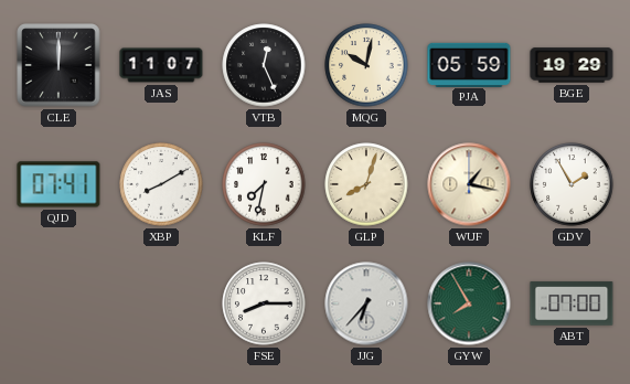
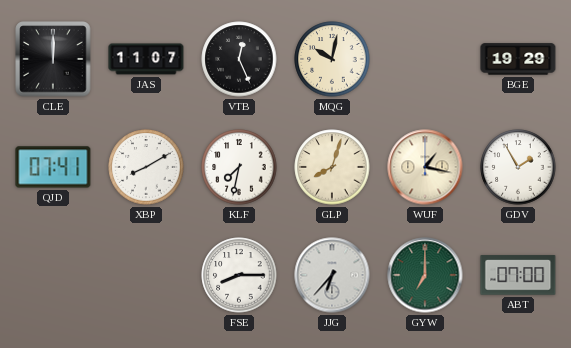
PJA: 05:59 -> none (469, 64)
GYW: 7:55 -> 7:00 (425, 275)
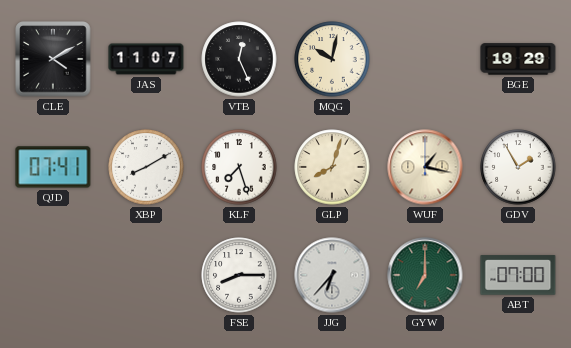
CLE: 12:00 -> 4:10 (53, 59)
KLF: 7:32 -> 7:27 (239, 167)
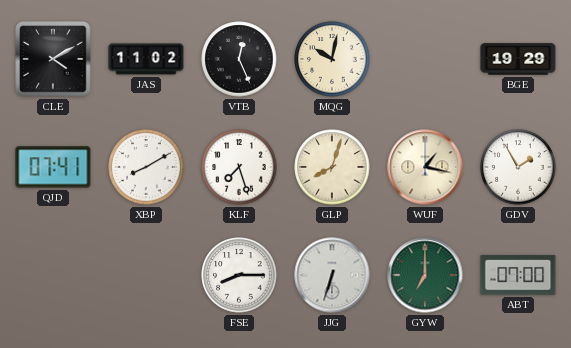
JAS: 11:07 -> 11:02 (146, 59)
JJG: 6:37 -> 6:33 (332, 275)
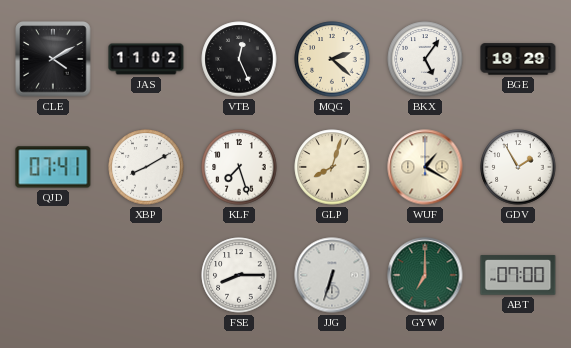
MQG: 10:02 -> 2:22 (332, 59)
BKX: none -> 5:06 (425, 59)
WUF: 1:17 -> 1:20 (425, 167)
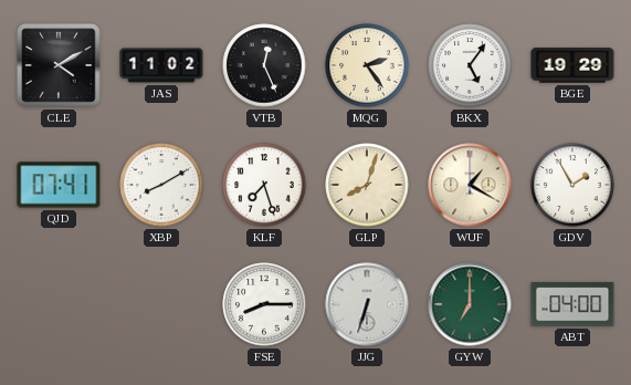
MQG: 2:22 -> 2:24 (367, 65)
ABT: 07:00 -> 04:00 (572, 304)
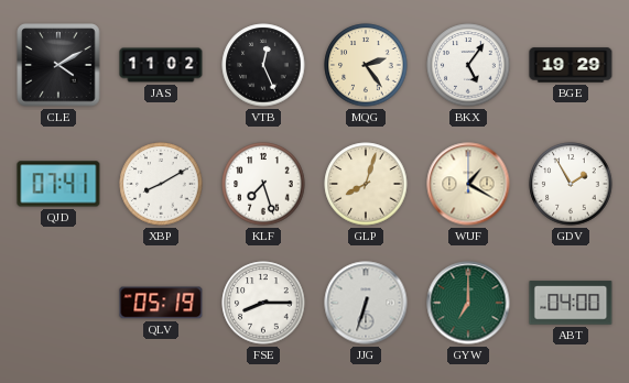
QLV: none -> 05:19 (161, 303)
